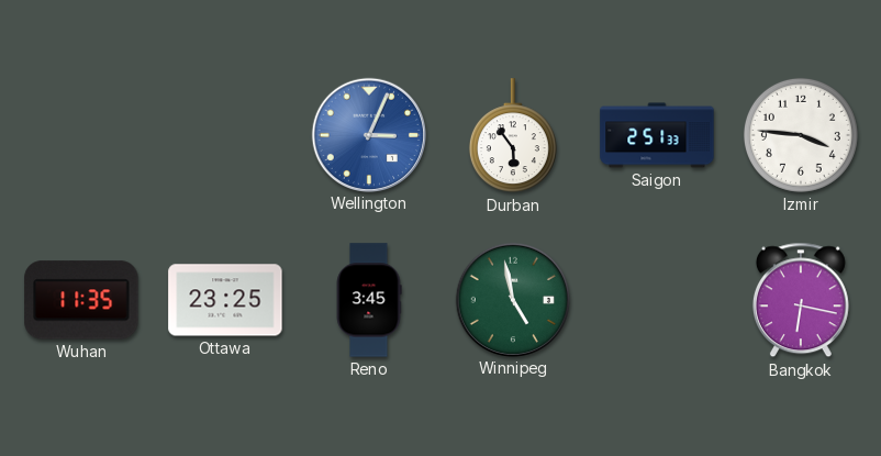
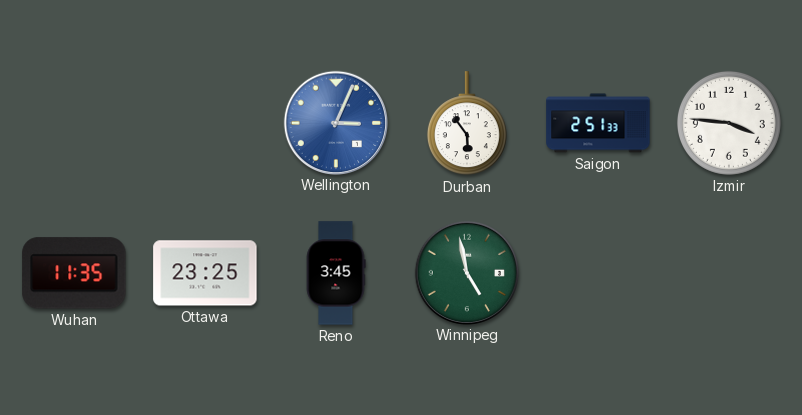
Bangkok: 6:17 -> none (801, 300)
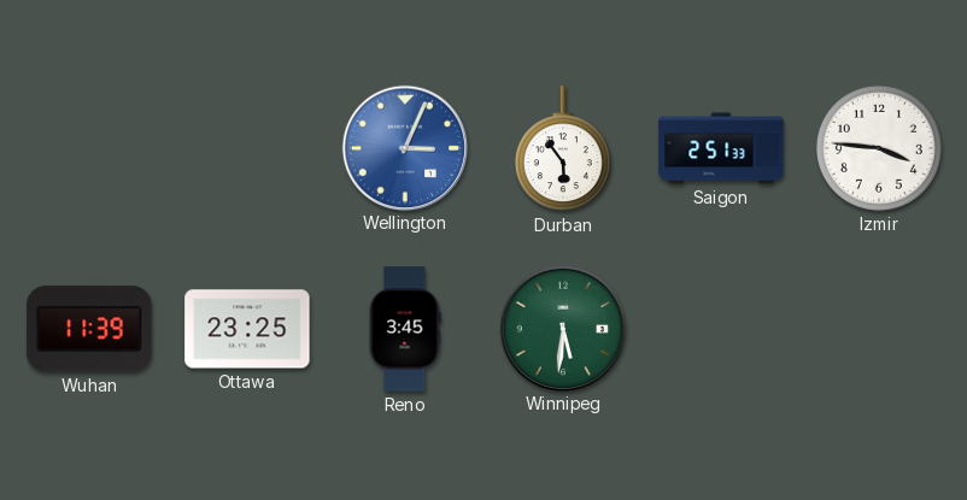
Wuhan: 11:35 -> 11:39 (89, 329)
Winnipeg: 4:58 -> 5:31 (562, 328)
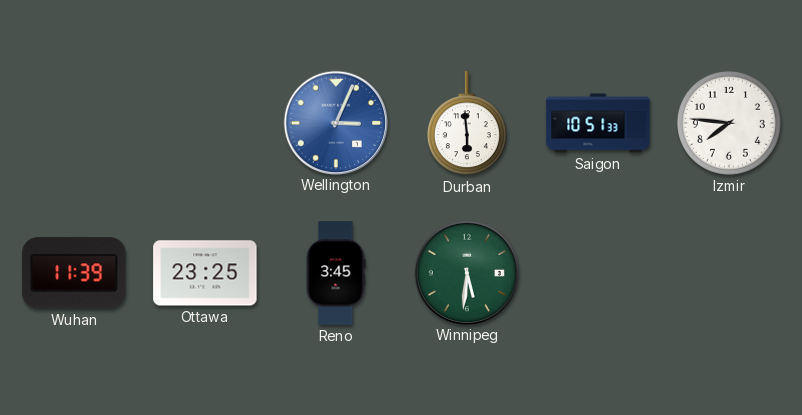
Durban: 5:54 -> 5:59 (467, 124)
Saigon: 2:51 -> 10:51 (598, 123)
Izmir: 3:46 -> 7:46 (729, 123)
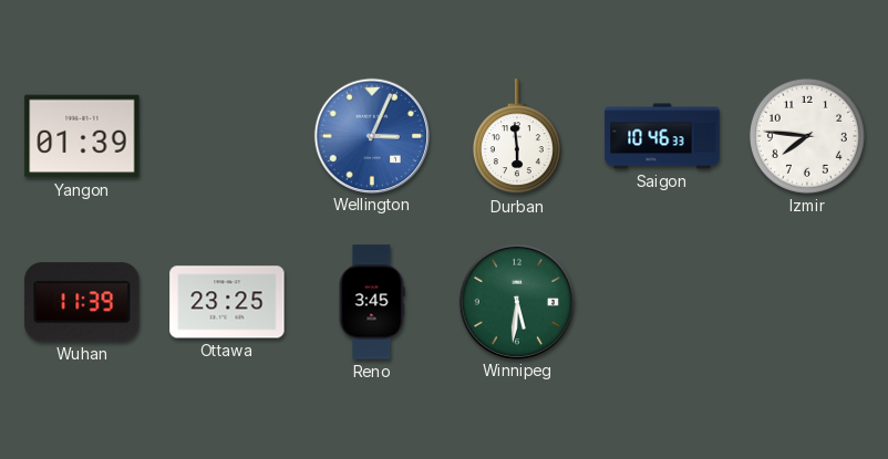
Yangon: none -> 01:39 (82, 136)
Saigon: 10:51 -> 10:46 (662, 136)
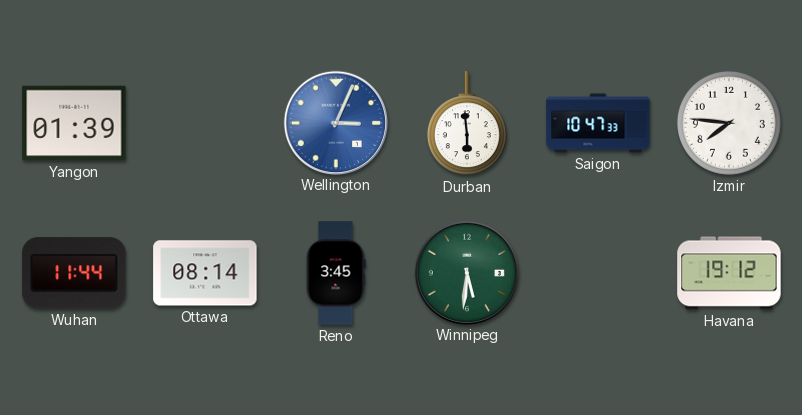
Saigon: 10:46 -> 10:47 (598, 123)
Wuhan: 11:39 -> 11:44 (74, 273)
Ottawa: 23:25 -> 08:14 (205, 273)
Havana: none -> 19:12 (729, 273)
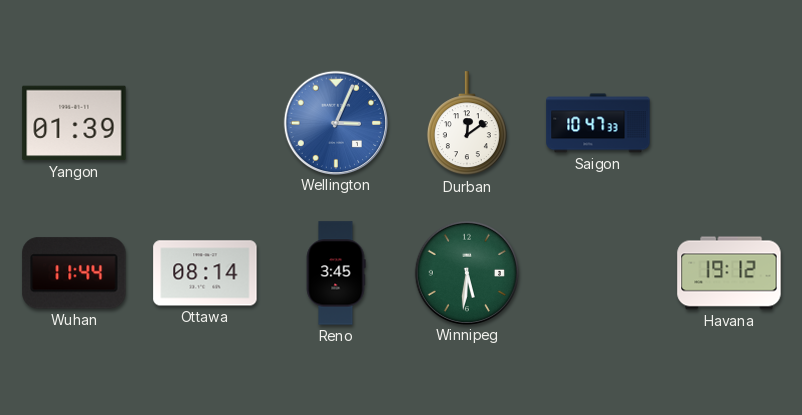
Durban: 5:59 -> 12:09 (467, 124)
Izmir: 7:46 -> none (729, 123)
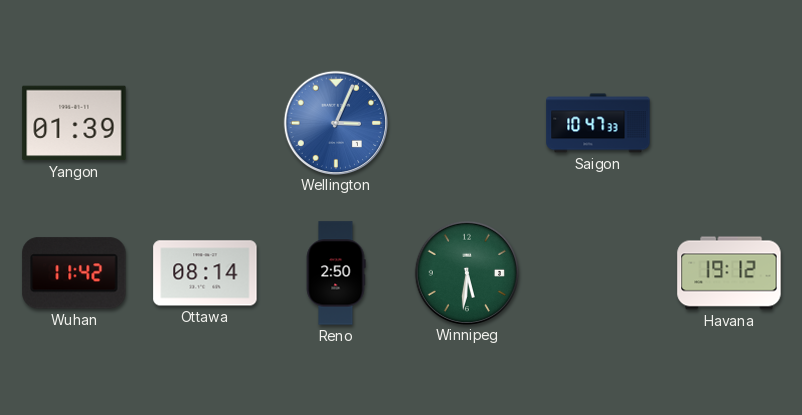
Durban: 12:09 -> none (467, 124)
Wuhan: 11:44 -> 11:42 (74, 273)
Reno: 3:45 -> 2:50 (336, 273)
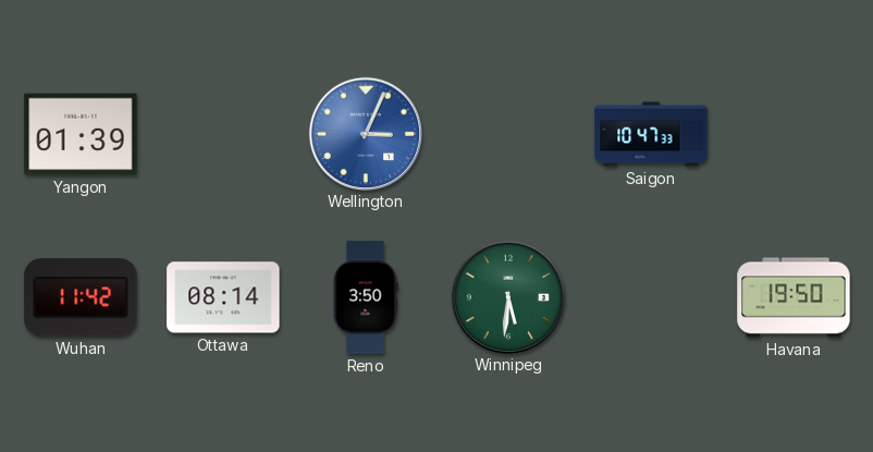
Reno: 2:50 -> 3:50 (366, 297)
Havana: 19:12 -> 19:50 (794, 297)
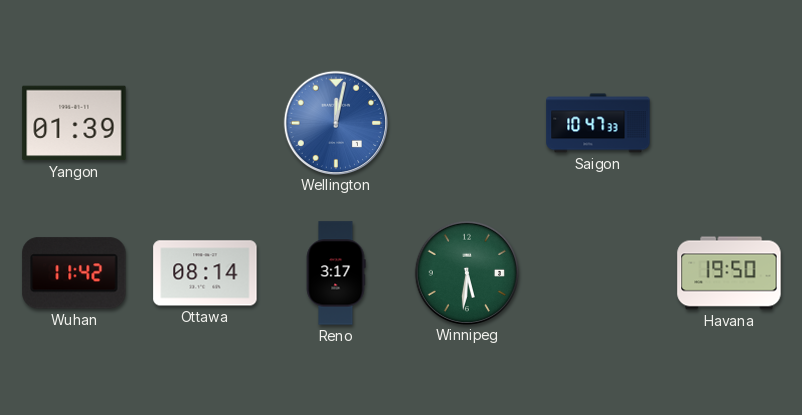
Wellington: 3:04 -> 12:02 (335, 122)
Reno: 3:50 -> 3:17 (336, 273)
